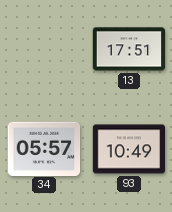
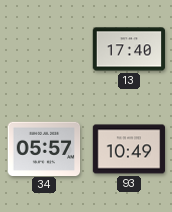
13: 17:51 -> 17:40 (129, 49)
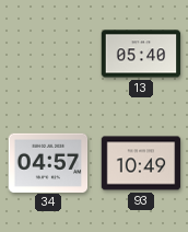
13: 17:40 -> 05:40 (141, 54)
34: 05:57 -> 04:57 (48, 162)
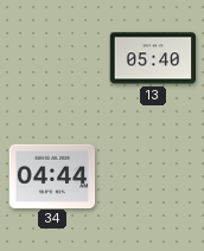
34: 04:57 -> 04:44 (52, 175)
93: 10:49 -> none (141, 163)
